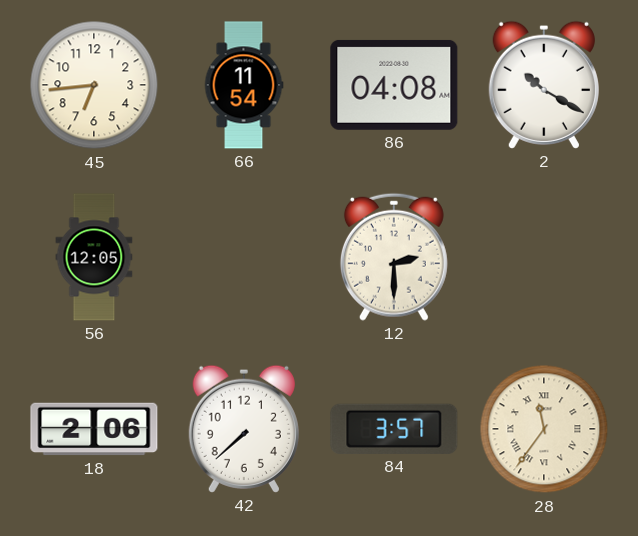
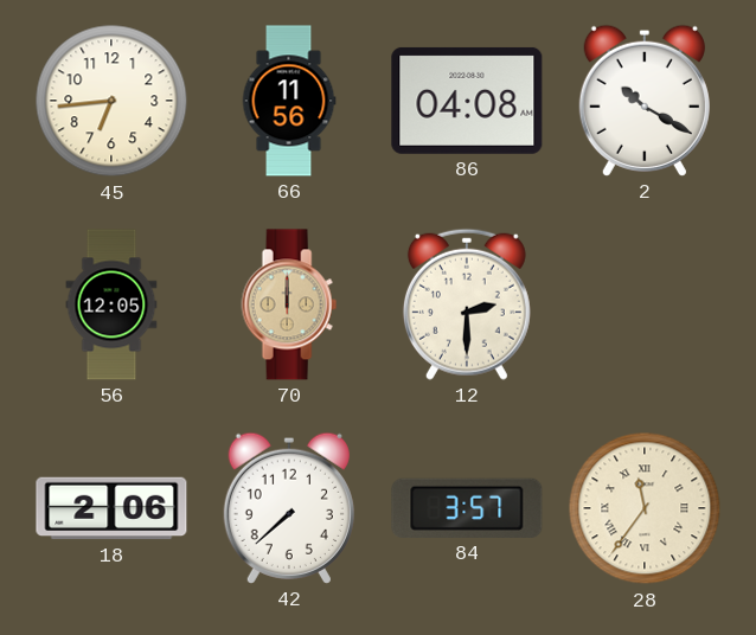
66: 11:54 -> 11:56 (289, 101)
70: none -> 12:00 (289, 304)
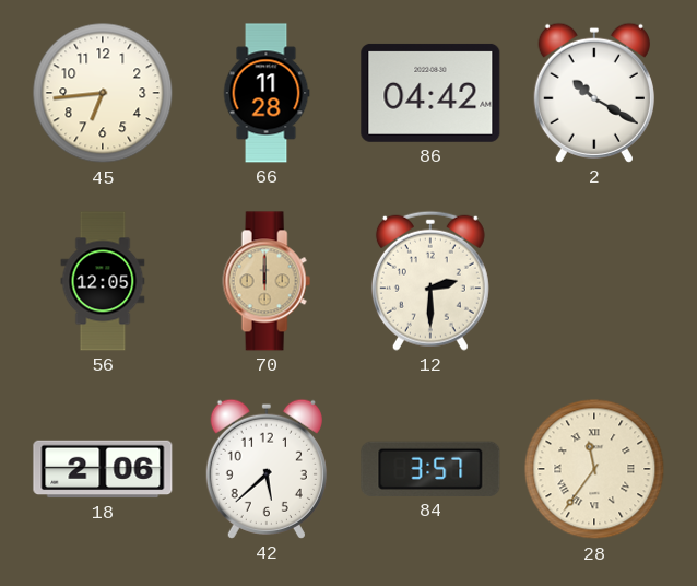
66: 11:56 -> 11:28 (267, 93)
86: 04:08 -> 04:42 (430, 93)
42: 7:38 -> 5:38 (267, 469)
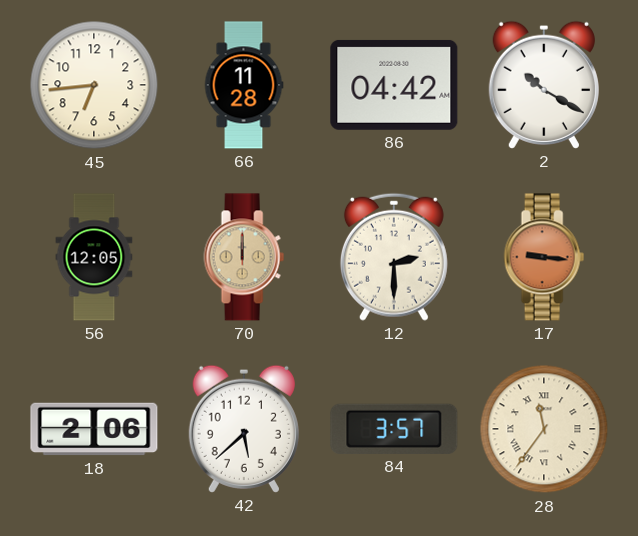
17: none -> 9:16 (544, 257)
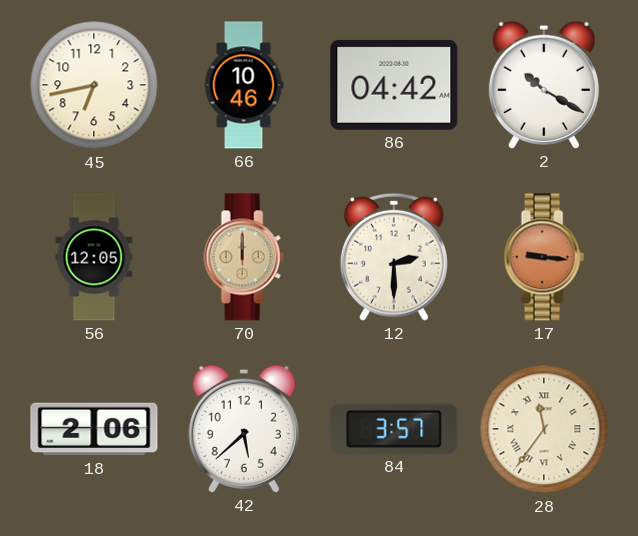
45: 6:44 -> 6:43 (94, 85)
66: 11:28 -> 10:46 (244, 85)
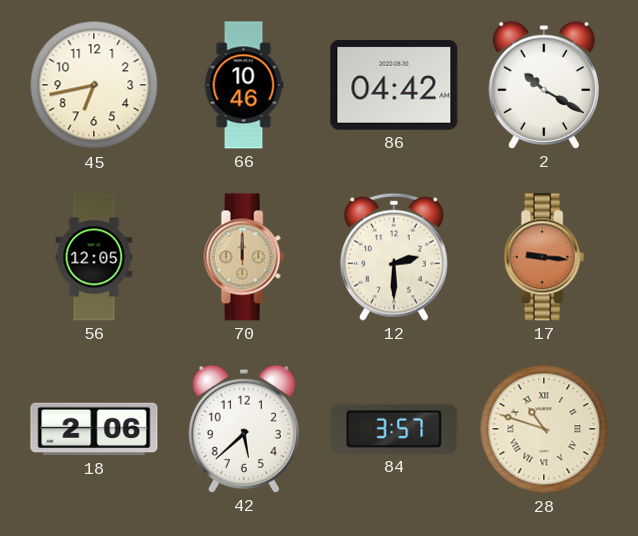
28: 11:36 -> 10:48 (544, 429)
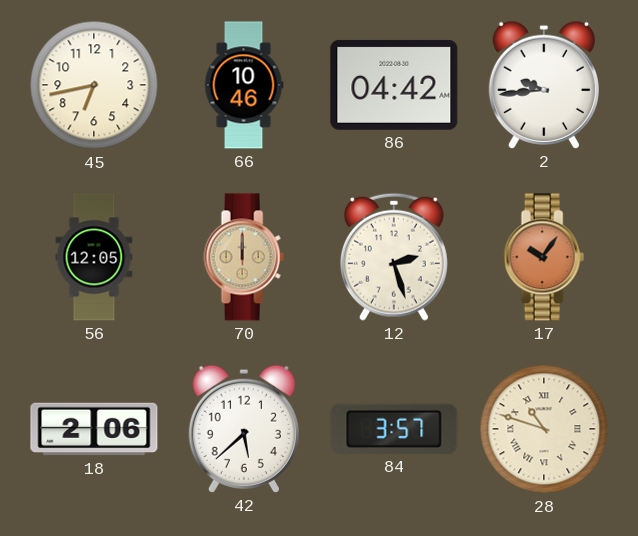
2: 10:20 -> 9:44 (544, 85)
12: 2:30 -> 2:27 (394, 257)
17: 9:16 -> 10:06 (544, 257)
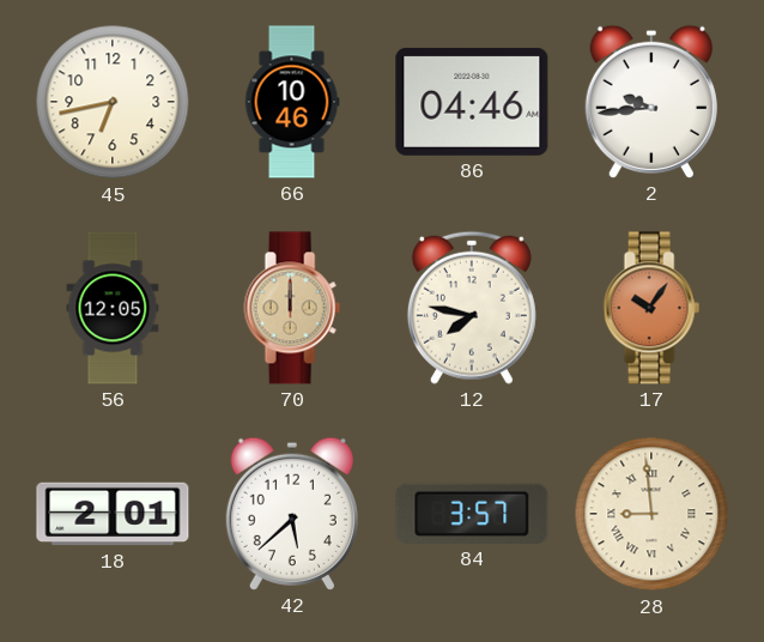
86: 04:42 -> 04:46 (472, 102)
12: 2:27 -> 7:47 (472, 308)
18: 2:06 -> 2:01 (113, 514)
28: 10:48 -> 8:59 (651, 514)
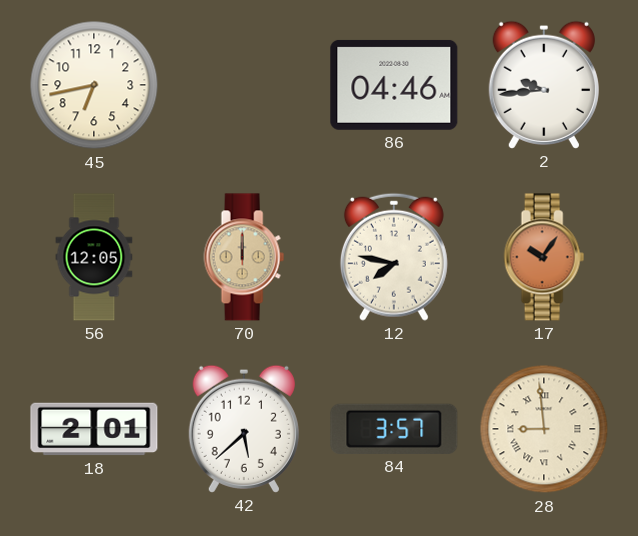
66: 10:46 -> none (292, 102)
